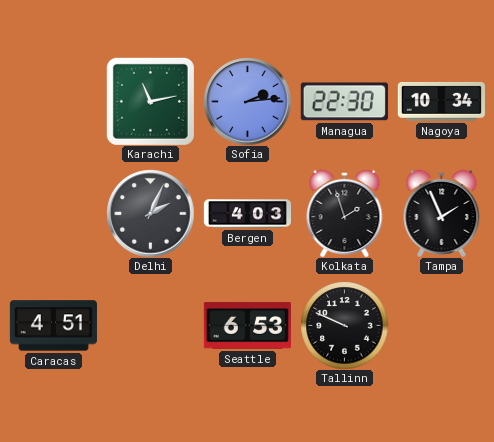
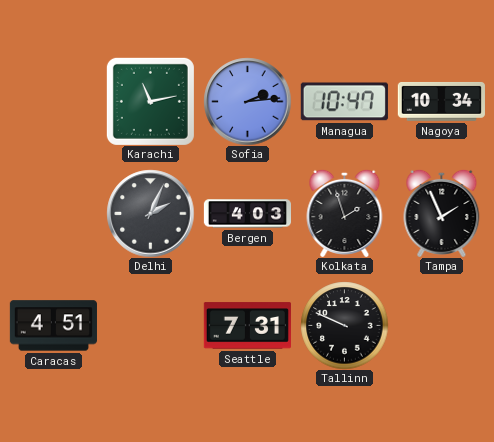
Managua: 22:30 -> 10:47 (344, 102)
Seattle: 6:53 -> 7:31 (247, 326)
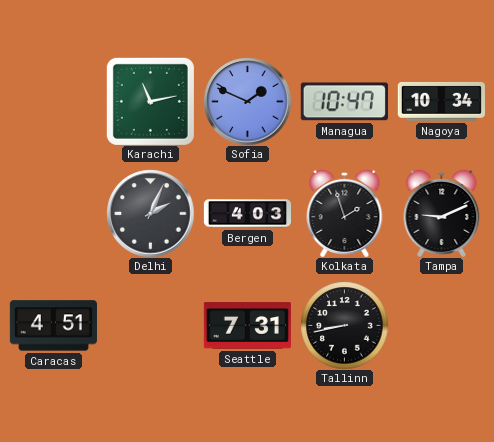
Sofia: 2:14 -> 1:49 (247, 101)
Tampa: 1:56 -> 9:11 (442, 213)
Tallinn: 9:49 -> 8:43 (344, 325)
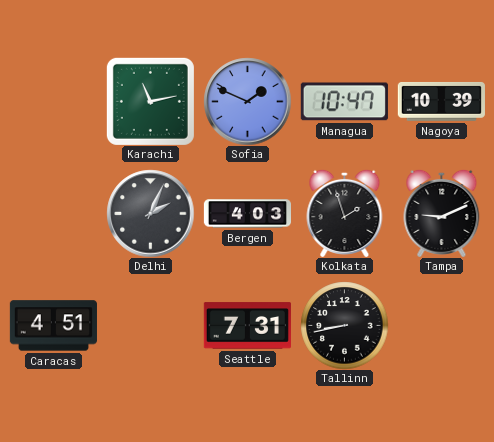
Nagoya: 10:34 -> 10:39 (441, 101)
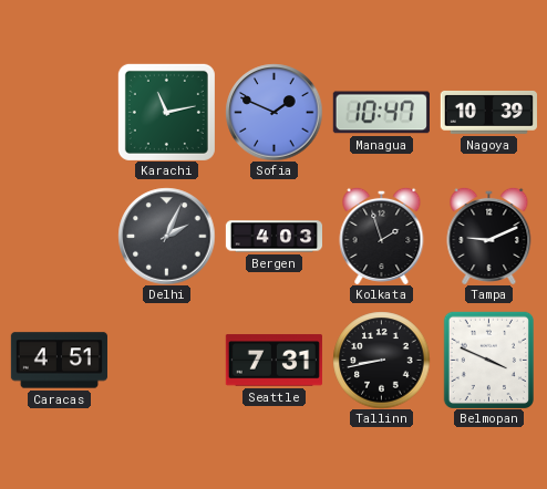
Belmopan: none -> 3:49 (488, 360)
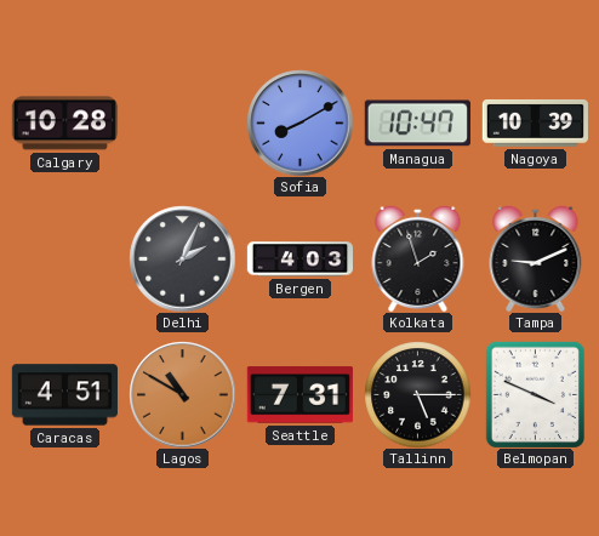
Calgary: none -> 10:28 (64, 124)
Karachi: 11:13 -> none (166, 112)
Sofia: 1:49 -> 8:10 (299, 122)
Lagos: none -> 10:50 (182, 394)
Tallinn: 8:43 -> 5:15 (417, 394)
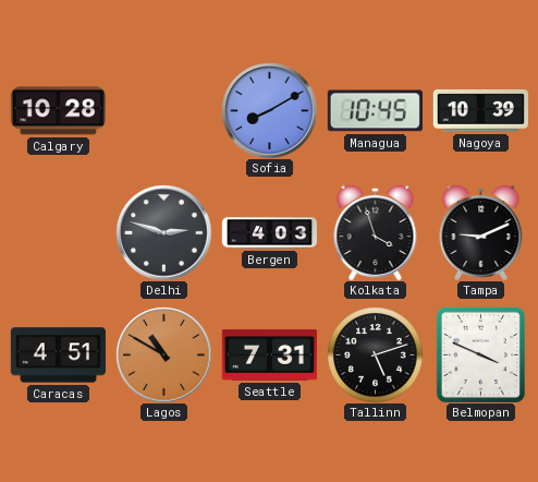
Managua: 10:47 -> 10:45 (375, 111)
Delhi: 2:04 -> 2:48 (163, 232)
Kolkata: 1:57 -> 3:57 (376, 232)
Tallinn: 5:15 -> 5:12 (375, 354)
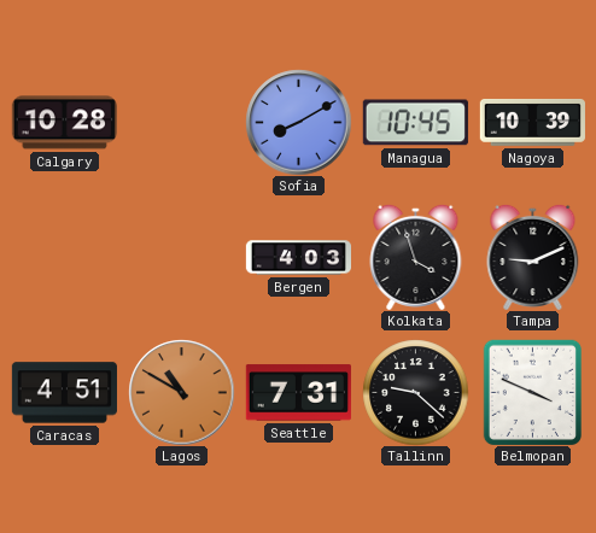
Delhi: 2:48 -> none (163, 232)
Tallinn: 5:12 -> 9:22 (415, 392)
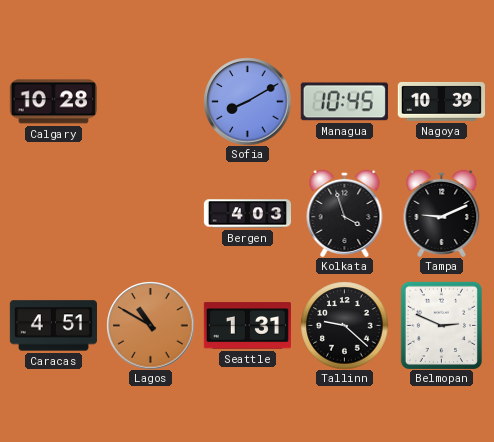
Seattle: 7:31 -> 1:31 (247, 326)
Belmopan: 3:49 -> 2:49 (441, 325)
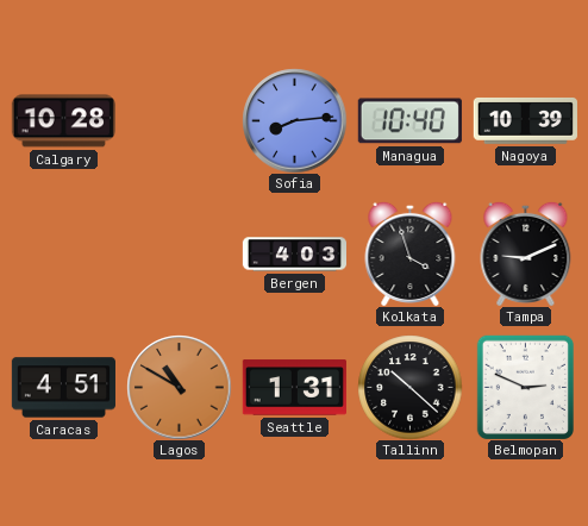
Sofia: 8:10 -> 8:14 (294, 120)
Managua: 10:45 -> 10:40 (409, 121)
Tallinn: 9:22 -> 10:22 (409, 387)
